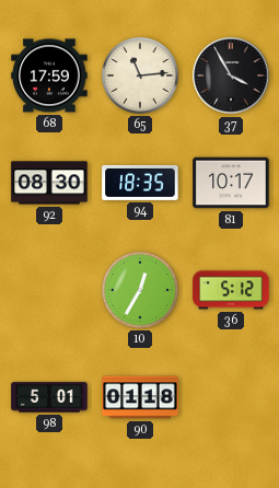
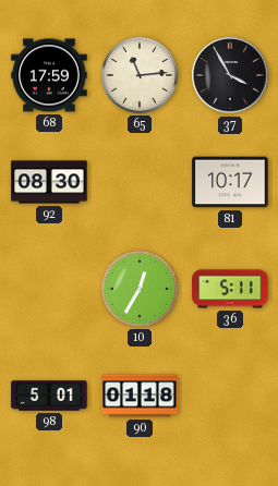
94: 18:35 -> none (140, 183)
36: 5:12 -> 5:11 (230, 289)
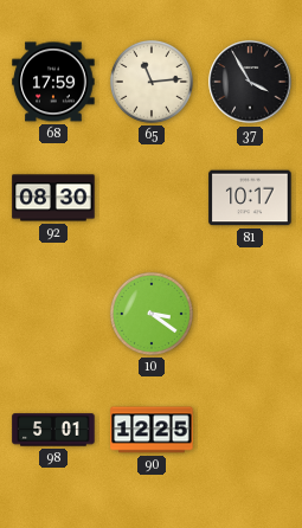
10: 12:35 -> 3:21 (152, 314)
36: 5:11 -> none (230, 289)
90: 01:18 -> 12:25 (152, 430)
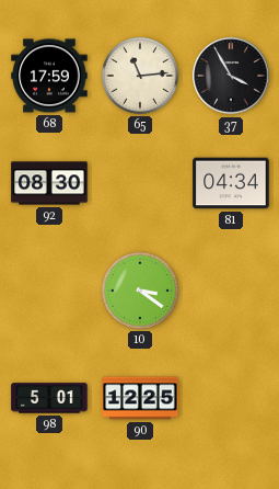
81: 10:17 -> 04:34 (231, 183)
